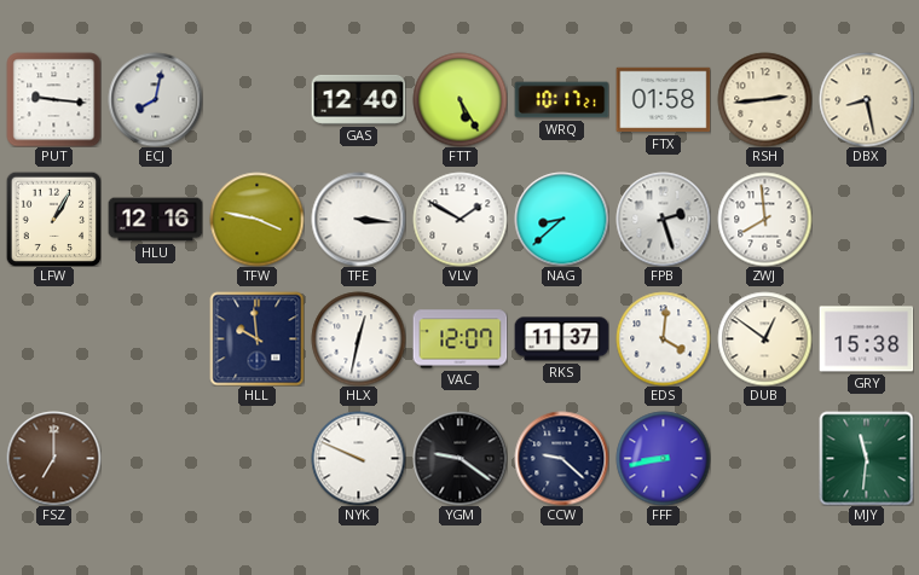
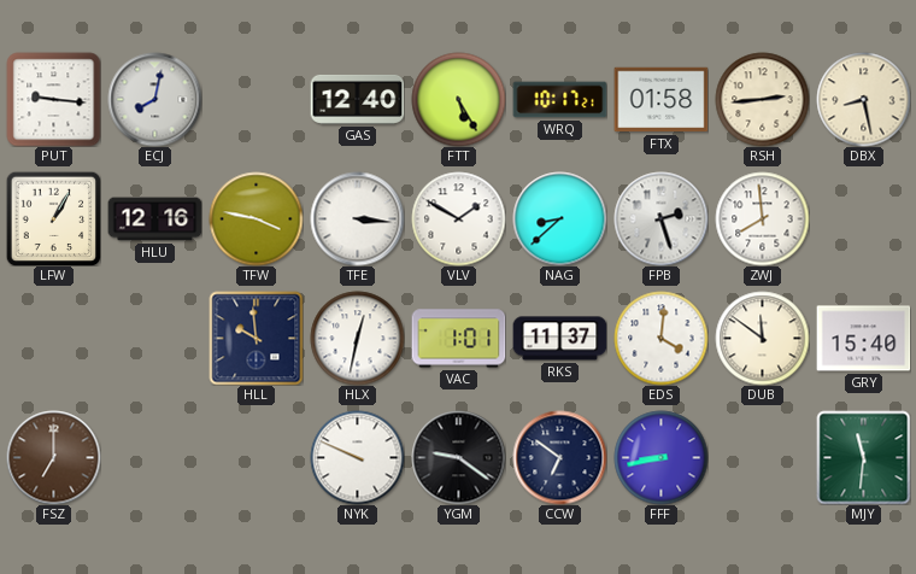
VAC: 12:07 -> 1:01 (458, 339)
DUB: 12:51 -> 11:51 (762, 338)
GRY: 15:38 -> 15:40 (863, 339)
CCW: 9:22 -> 6:51 (559, 457)
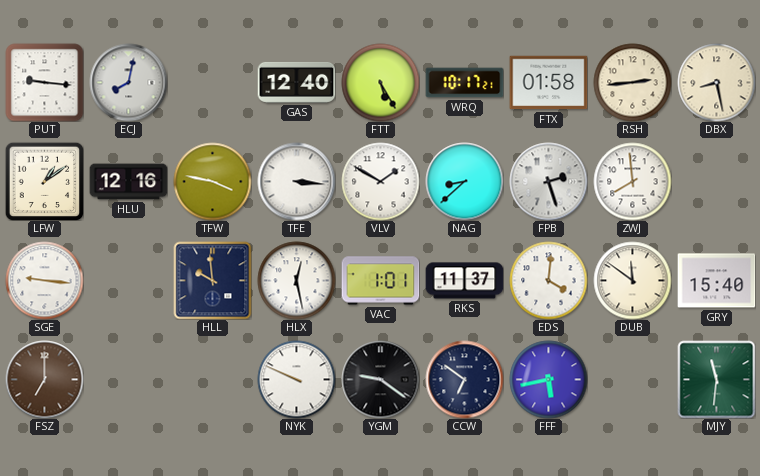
LFW: 1:05 -> 1:09 (44, 181)
SGE: none -> 9:16 (44, 280)
HLX: 12:32 -> 12:28 (296, 280)
FFF: 8:43 -> 5:43 (548, 379)
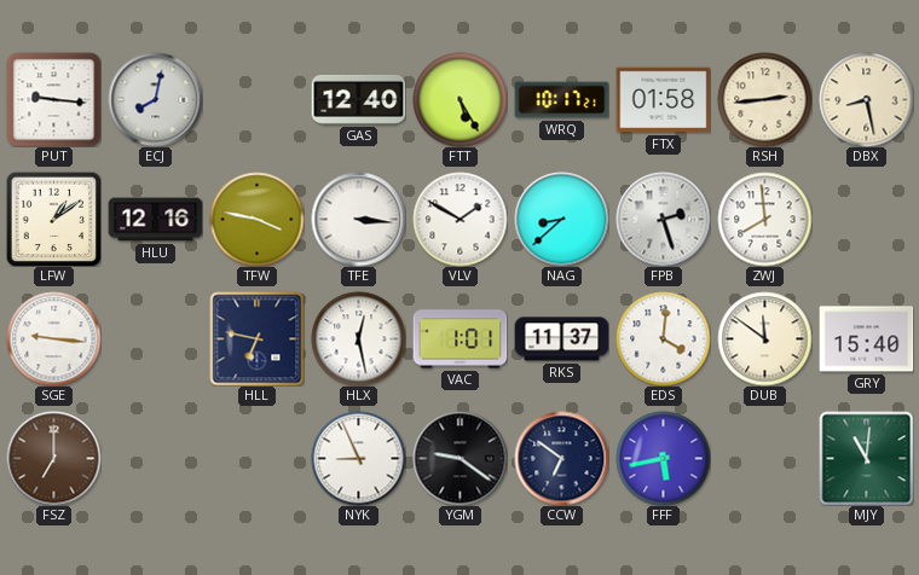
HLL: 9:59 -> 6:47 (256, 338)
NYK: 9:49 -> 8:56 (358, 458)
MJY: 11:31 -> 11:01 (866, 458)
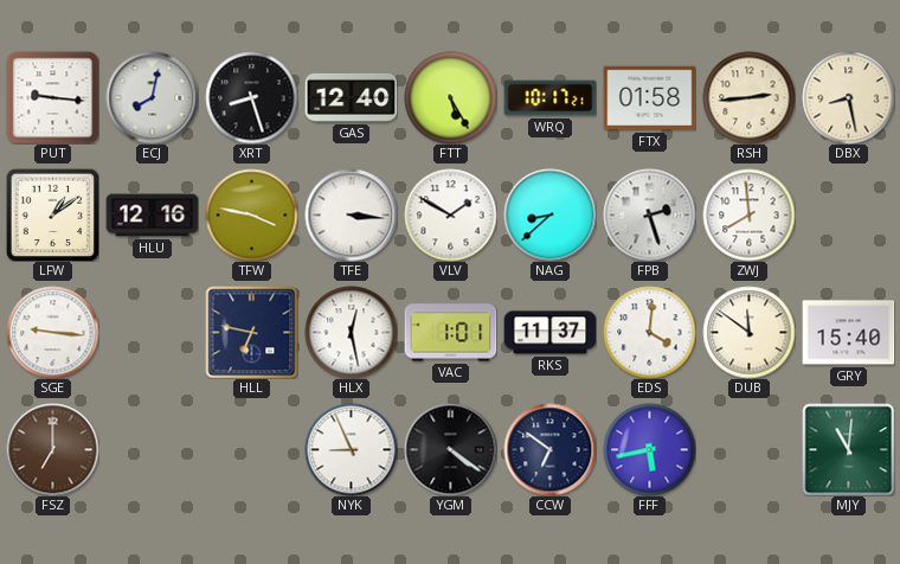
XRT: none -> 8:27 (251, 97)
YGM: 9:21 -> 4:21 (450, 449)
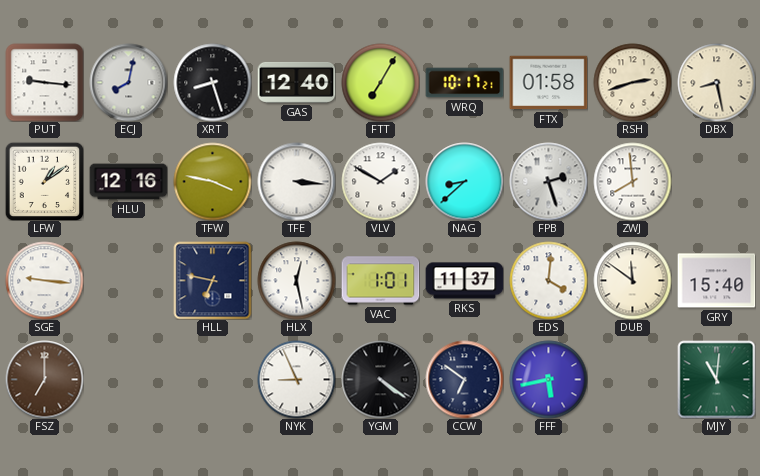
FTT: 5:25 -> 7:05 (380, 82)
RSH: 2:44 -> 2:42 (632, 82)
